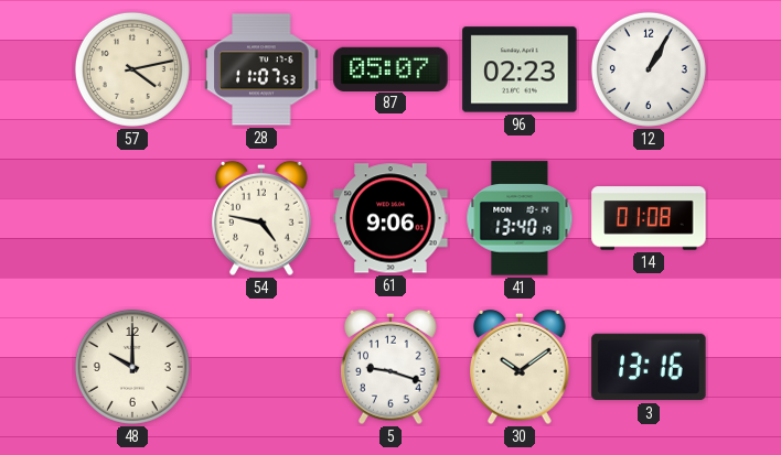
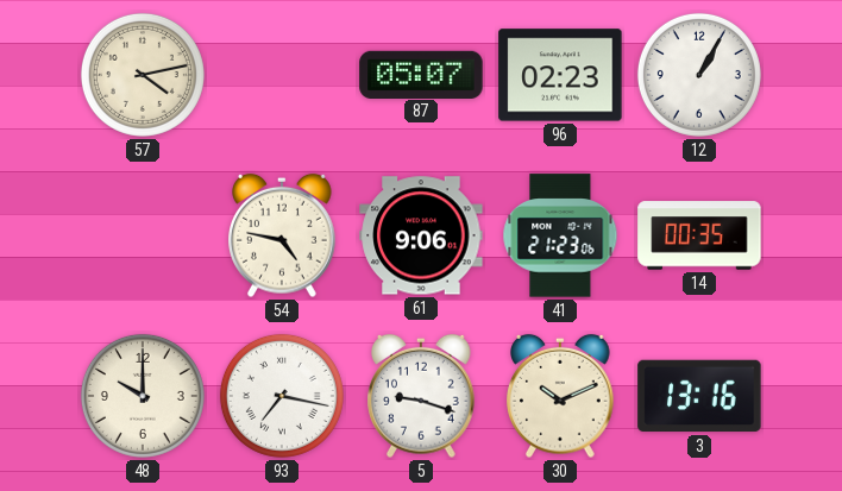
28: 11:07 -> none (261, 69)
41: 13:40 -> 21:23 (560, 235)
14: 01:08 -> 00:35 (699, 235)
93: none -> 7:17 (282, 396)
30: 10:09 -> 10:11 (560, 396)
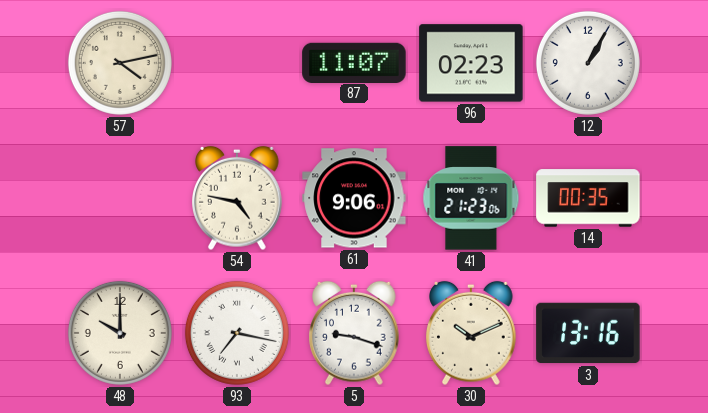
87: 05:07 -> 11:07 (354, 62)
